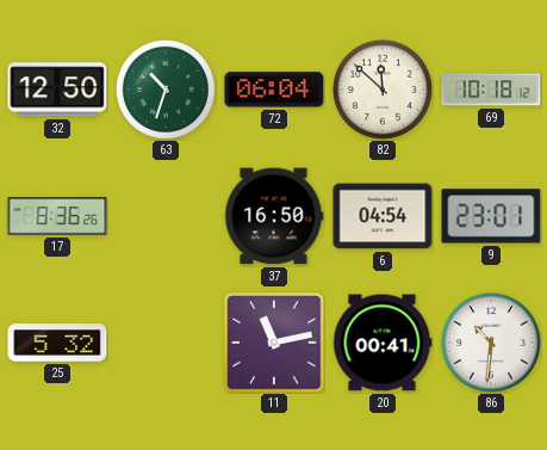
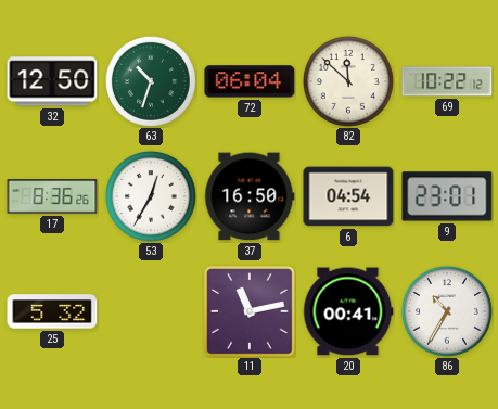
69: 10:18 -> 10:22 (447, 81)
53: none -> 12:35 (151, 196)
86: 10:31 -> 10:35 (447, 311)
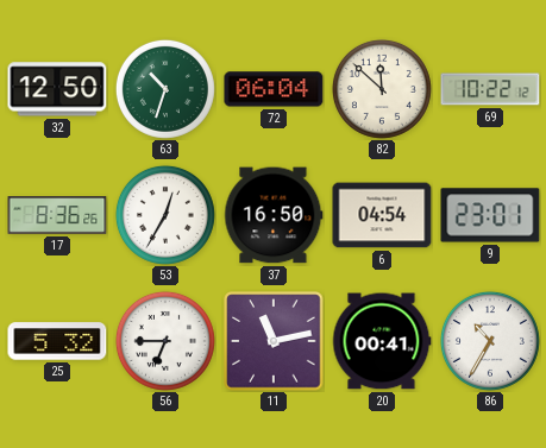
56: none -> 6:45 (165, 341)
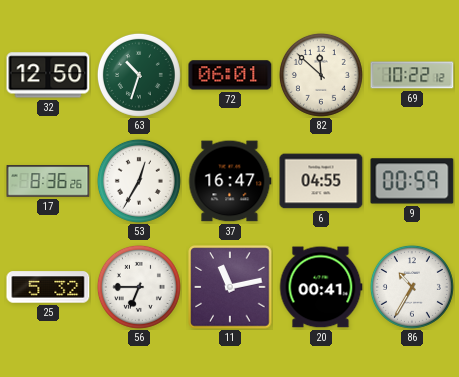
72: 06:04 -> 06:01 (230, 75)
37: 16:50 -> 16:47 (230, 181)
6: 04:54 -> 04:55 (321, 181)
9: 23:01 -> 00:59 (412, 181)
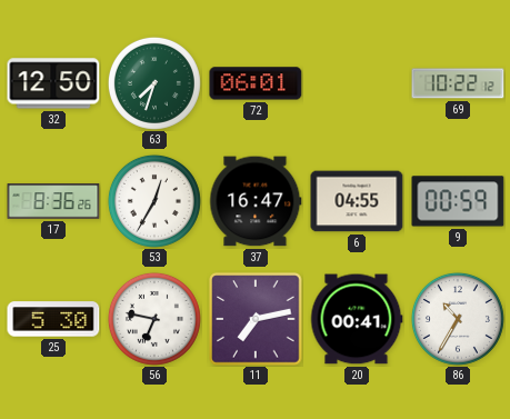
63: 10:33 -> 7:33 (154, 83)
82: 11:52 -> none (321, 75)
25: 5:32 -> 5:30 (53, 319)
56: 6:45 -> 6:47 (154, 319)
11: 11:13 -> 7:13 (256, 319)
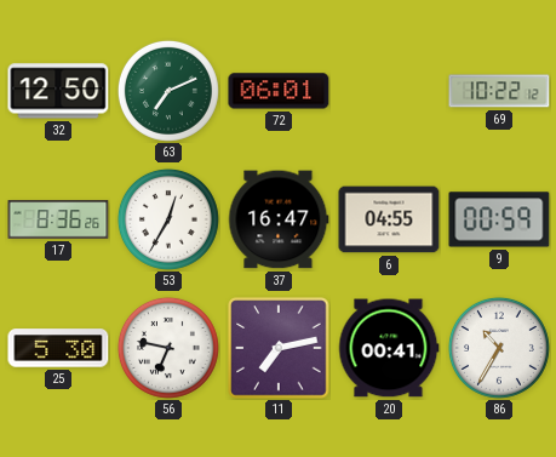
63: 7:33 -> 7:11 (168, 91)
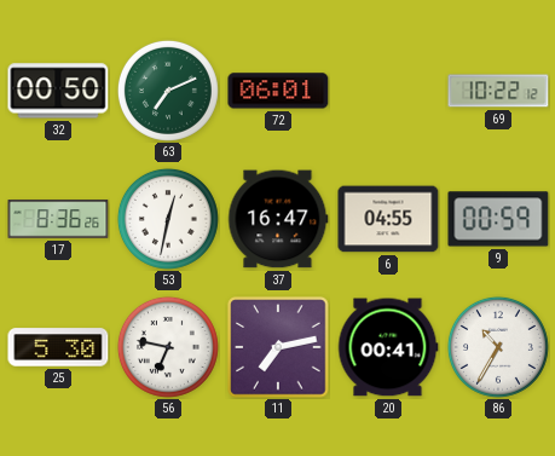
32: 12:50 -> 00:50 (58, 91)
53: 12:35 -> 12:32 (168, 219)
